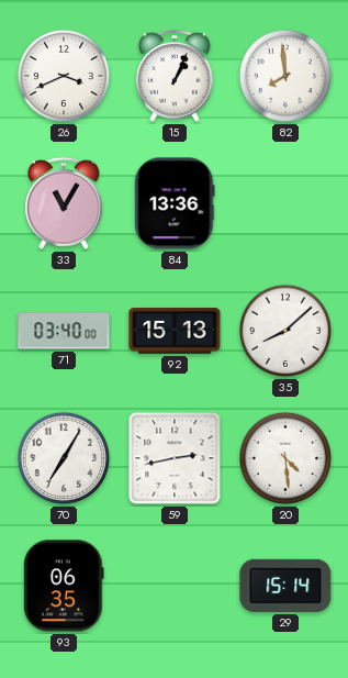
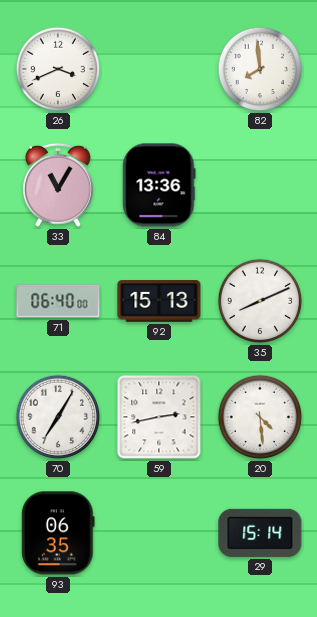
15: 1:04 -> none (175, 76)
71: 03:40 -> 06:40 (58, 301)
35: 8:08 -> 8:11 (260, 301)
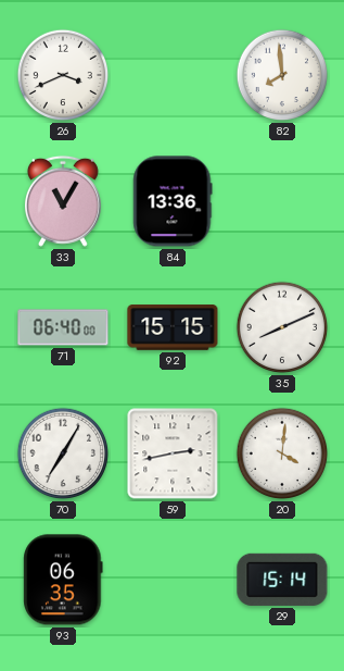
92: 15:13 -> 15:15 (173, 327)
20: 4:29 -> 4:01 (282, 453)
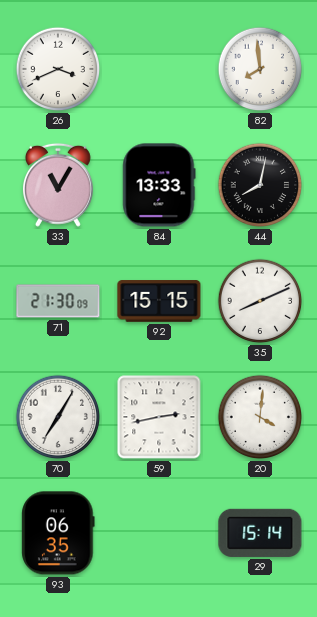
84: 13:36 -> 13:33 (159, 185)
44: none -> 8:02 (260, 185)
71: 06:40 -> 21:30 (58, 301)
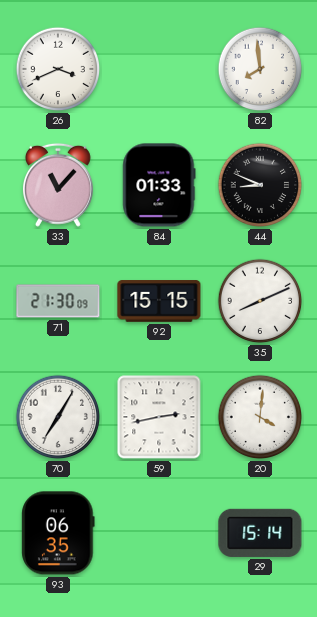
33: 11:05 -> 11:07 (58, 185)
84: 13:33 -> 01:33 (159, 185)
44: 8:02 -> 8:49 (260, 185)
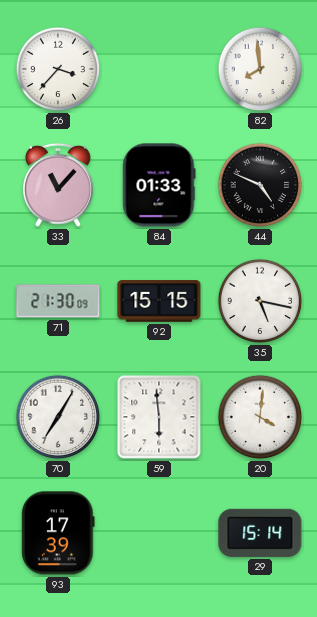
26: 3:41 -> 3:37 (58, 69)
44: 8:49 -> 4:49 (260, 185)
35: 8:11 -> 5:17 (260, 301)
59: 2:43 -> 5:59 (159, 417)
93: 06:35 -> 17:39 (58, 533)
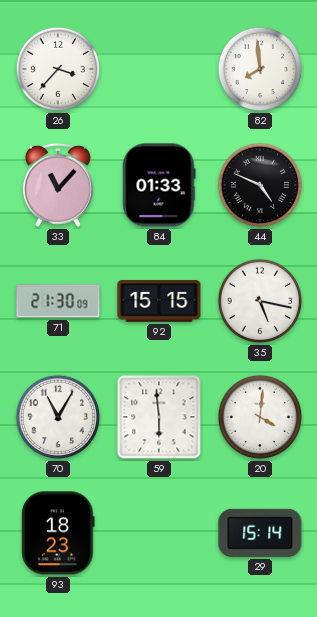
70: 7:05 -> 11:05 (58, 417)
93: 17:39 -> 18:23 (58, 533)
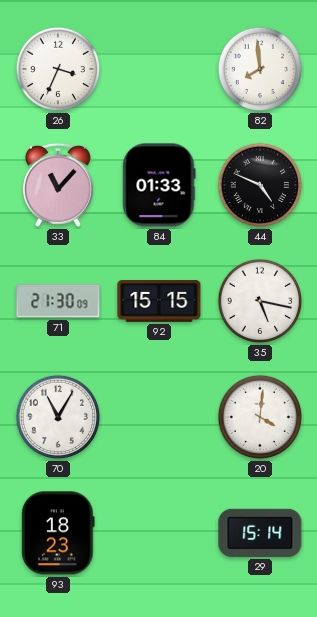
26: 3:37 -> 3:34 (58, 69)
59: 5:59 -> none (159, 417)
